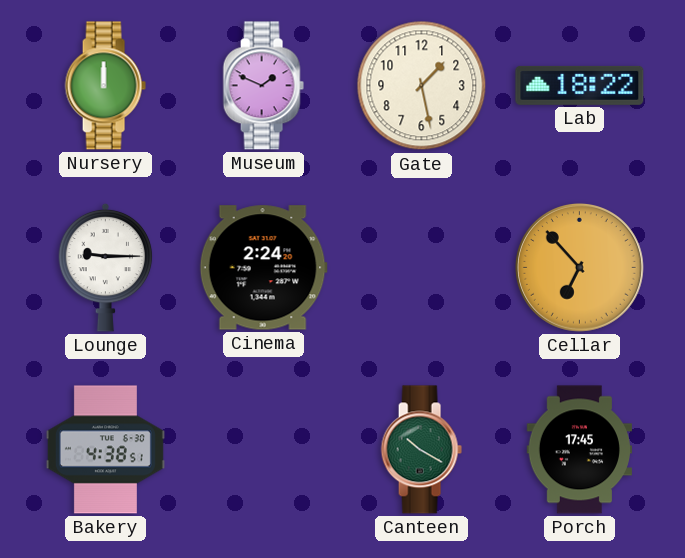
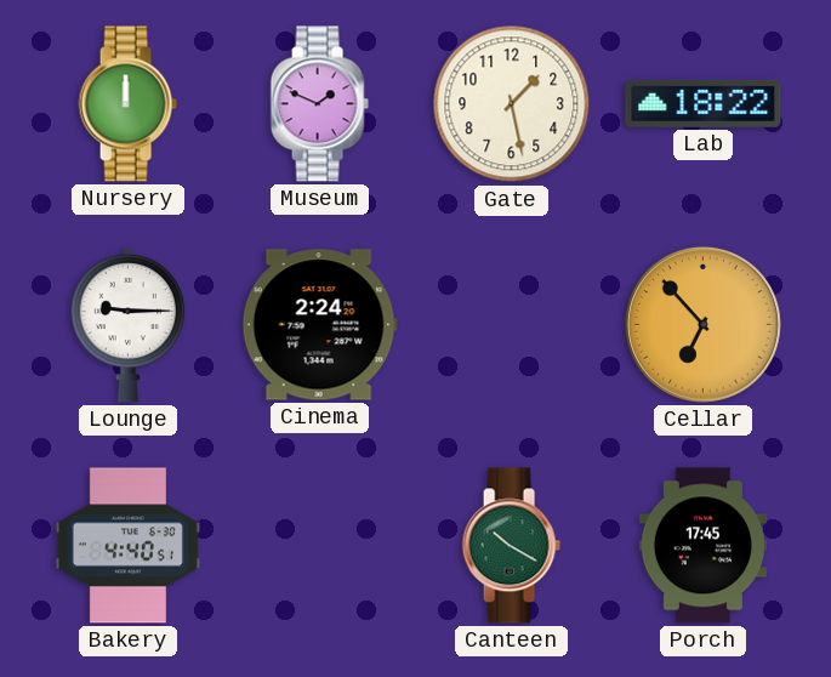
Bakery: 4:38 -> 4:40 (127, 546)
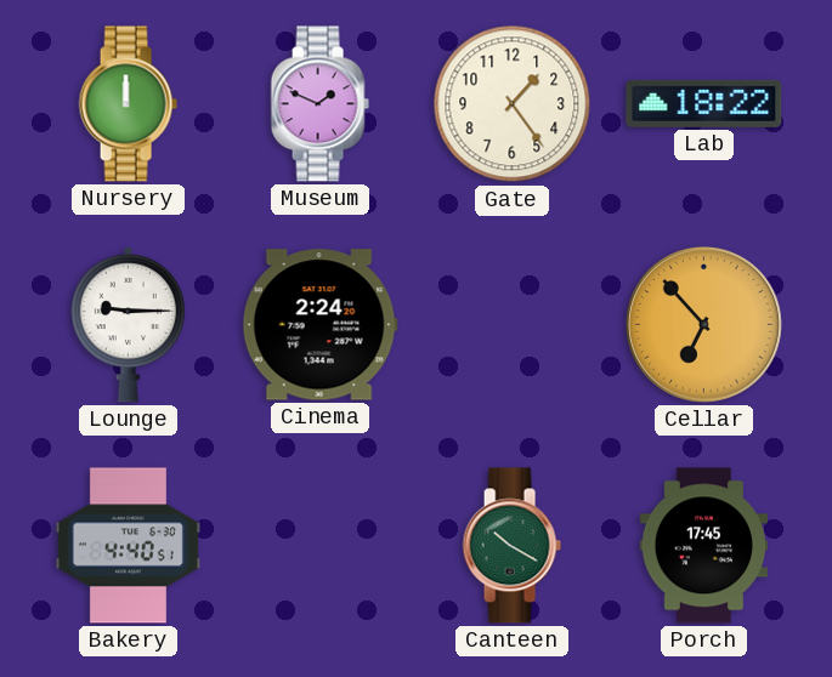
Gate: 1:28 -> 1:24 (513, 104)
